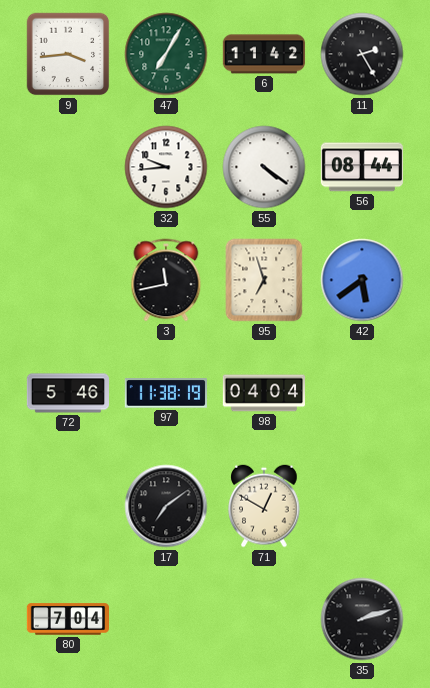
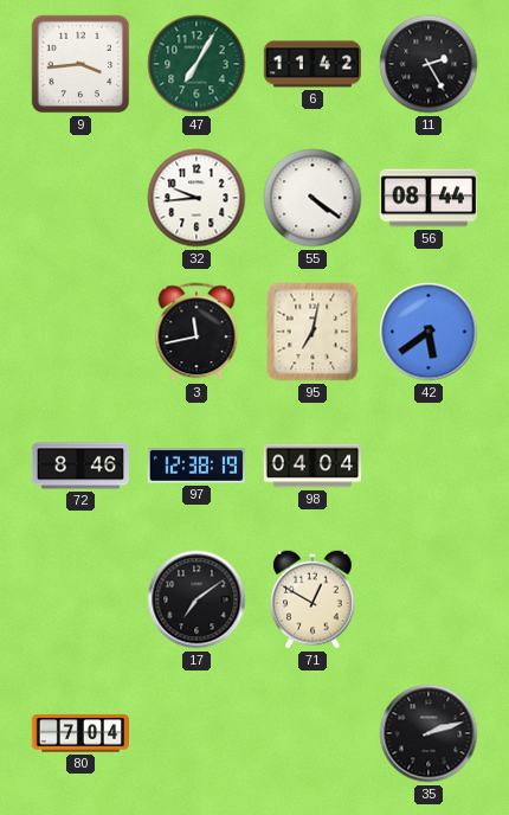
95: 6:57 -> 7:02 (313, 332)
72: 5:46 -> 8:46 (79, 466)
97: 11:38 -> 12:38 (196, 466)
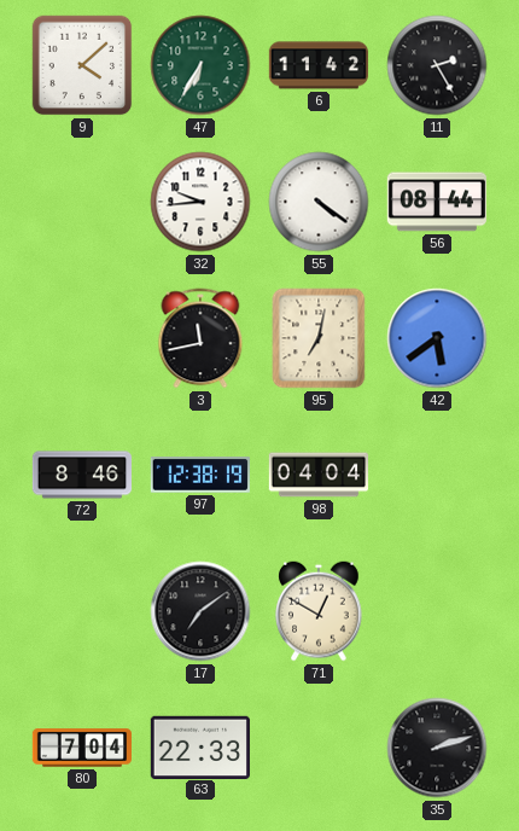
9: 3:44 -> 4:08 (82, 65)
47: 7:05 -> 6:35 (200, 65)
63: none -> 22:33 (200, 746)
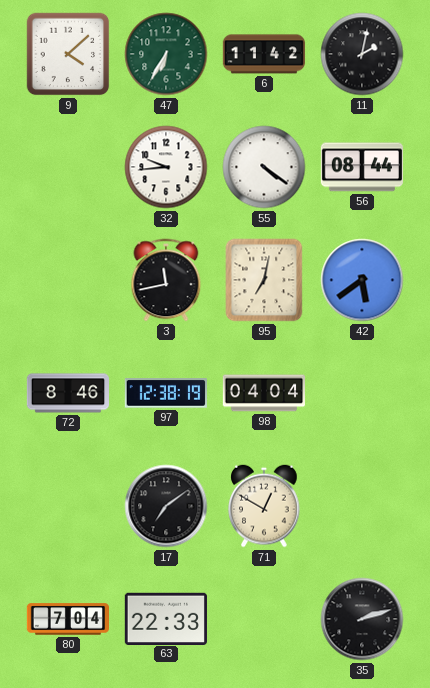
11: 2:25 -> 2:02 (362, 54)
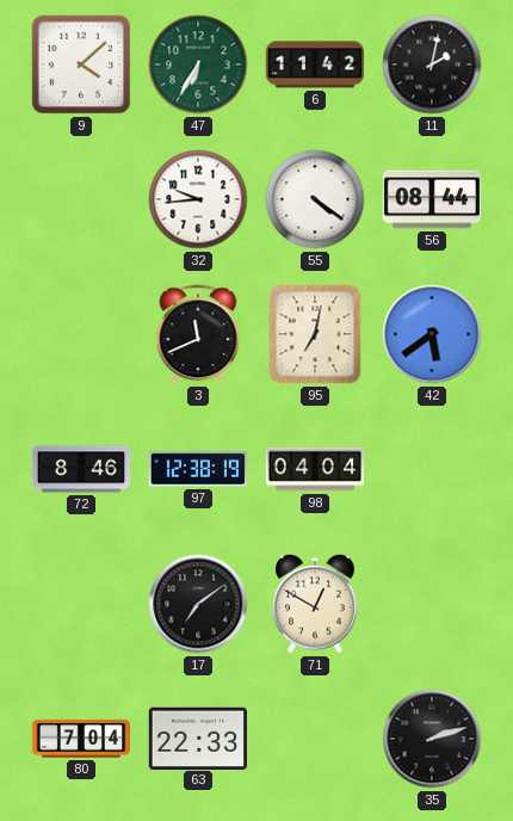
3: 11:43 -> 11:41 (198, 334)
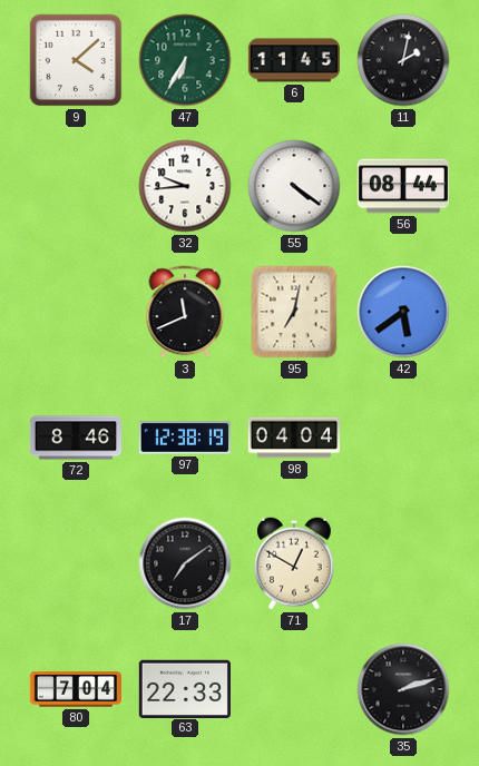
6: 11:42 -> 11:45 (294, 60)
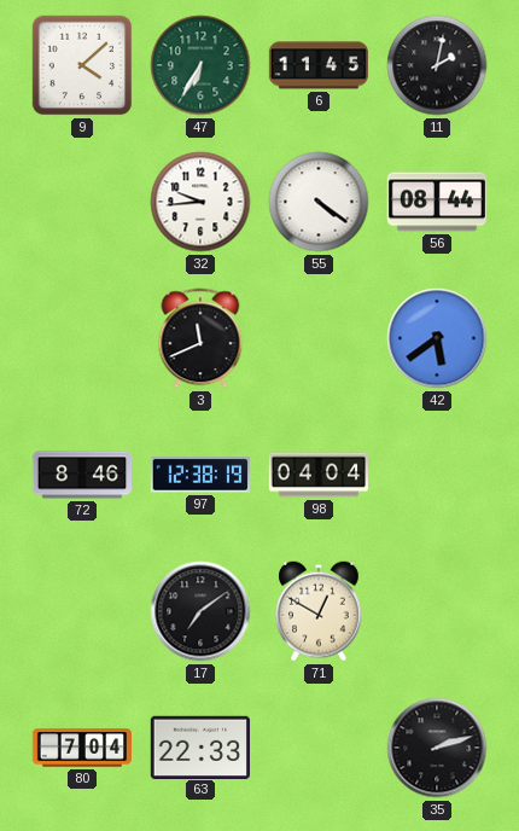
95: 7:02 -> none (294, 312)
